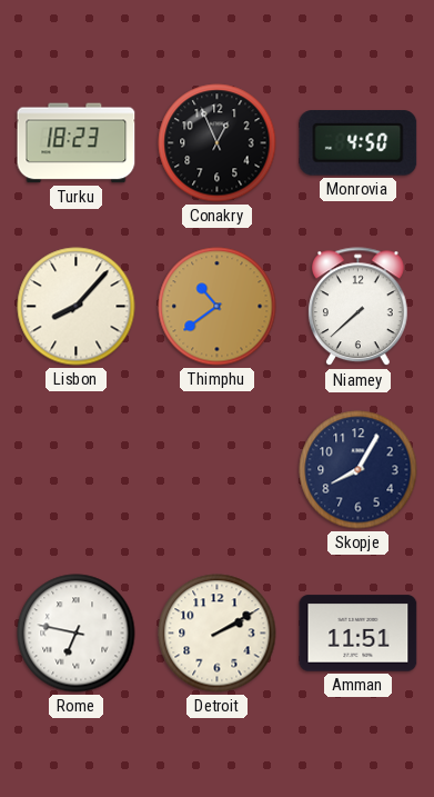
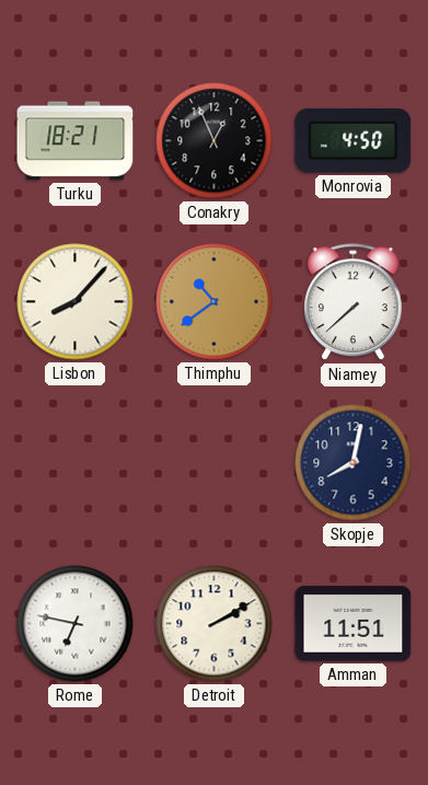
Turku: 18:23 -> 18:21 (76, 141)
Skopje: 8:05 -> 8:02 (354, 463)
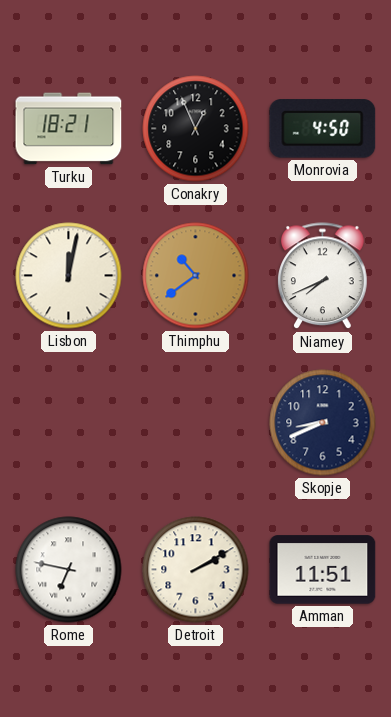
Lisbon: 8:07 -> 12:02 (69, 276)
Niamey: 7:38 -> 7:41 (323, 276)
Skopje: 8:02 -> 8:41 (323, 423)
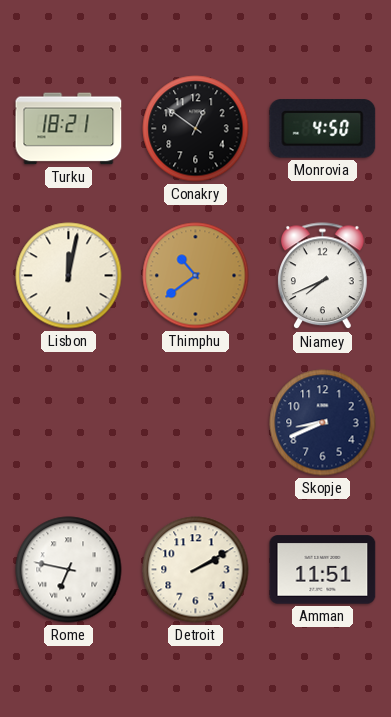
Conakry: 12:56 -> 12:51 (196, 129)
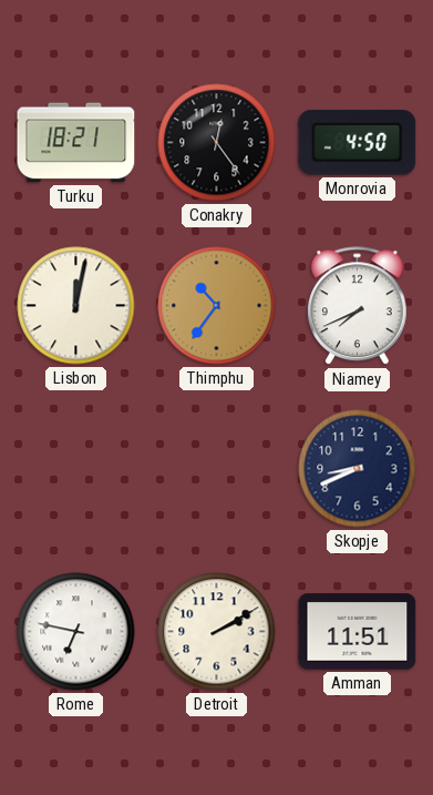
Conakry: 12:51 -> 12:24 (217, 143)
Thimphu: 10:39 -> 10:36 (217, 306)
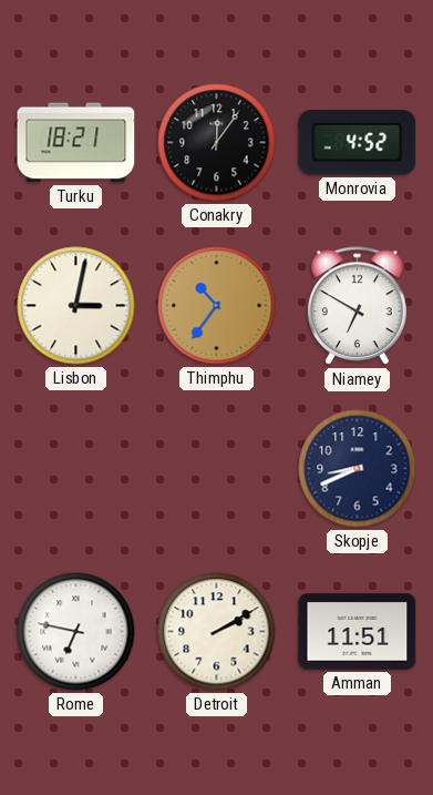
Conakry: 12:24 -> 12:06 (217, 143)
Monrovia: 4:50 -> 4:52 (358, 143)
Lisbon: 12:02 -> 3:02 (76, 306)
Niamey: 7:41 -> 6:50 (358, 306)
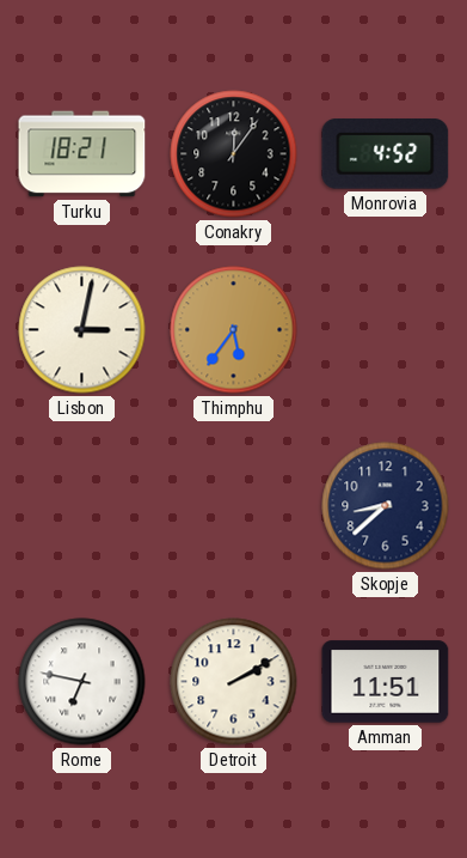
Thimphu: 10:36 -> 5:36 (234, 330)
Niamey: 6:50 -> none (358, 306)
Skopje: 8:41 -> 8:38 (386, 506)
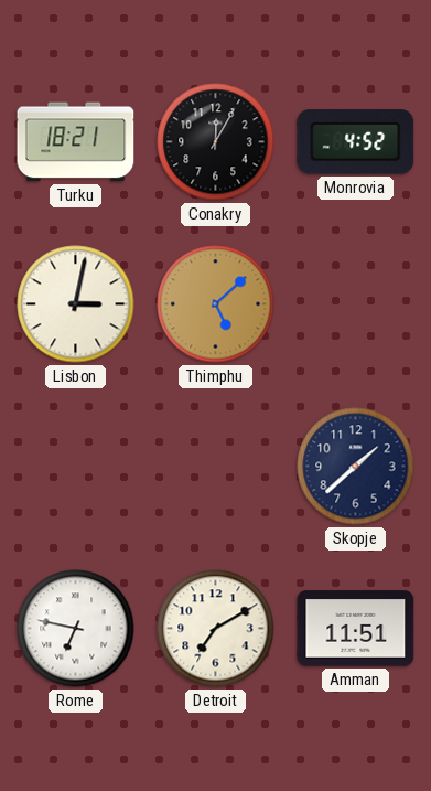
Conakry: 12:06 -> 12:05 (216, 142)
Thimphu: 5:36 -> 5:08 (216, 304)
Skopje: 8:38 -> 1:38 (356, 467)
Detroit: 2:10 -> 7:10 (216, 629)
